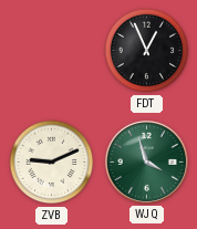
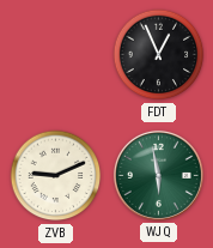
WJQ: 3:57 -> 5:58 (158, 175)
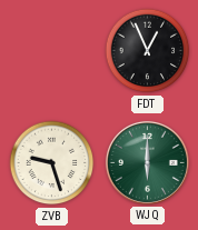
ZVB: 9:11 -> 9:27 (52, 163)
WJQ: 5:58 -> 6:00 (147, 162)
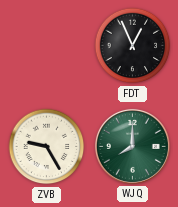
ZVB: 9:27 -> 9:25 (47, 147)
WJQ: 6:00 -> 8:00 (132, 146)
